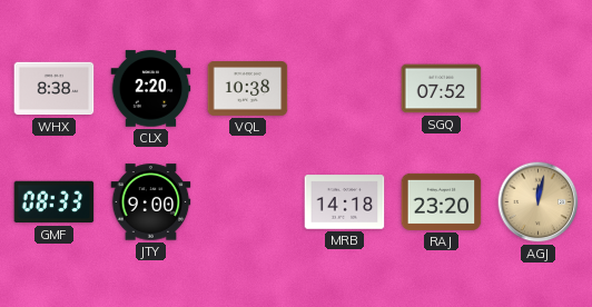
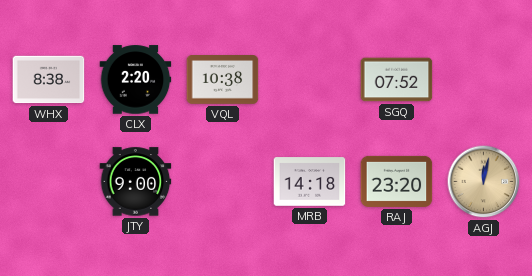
GMF: 08:33 -> none (55, 202)
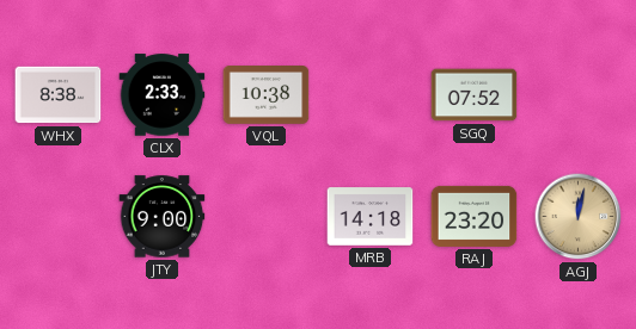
CLX: 2:20 -> 2:33 (163, 95)
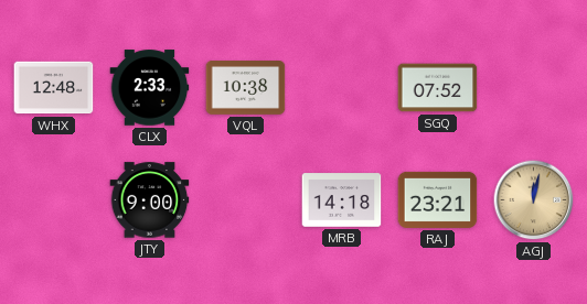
WHX: 8:38 -> 12:48 (54, 88)
RAJ: 23:20 -> 23:21 (438, 199)
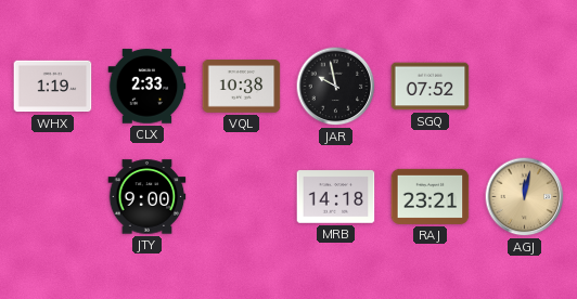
WHX: 12:48 -> 1:19 (53, 87)
JAR: none -> 9:58 (336, 87)
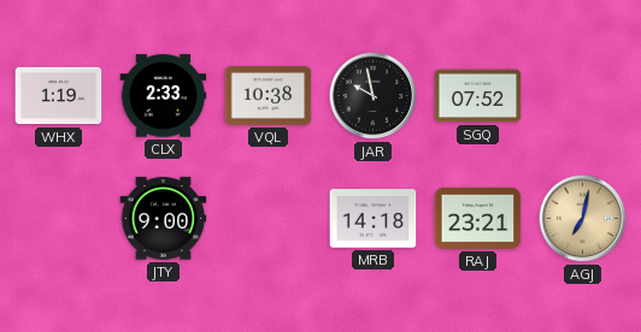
AGJ: 12:02 -> 7:02 (583, 219)
